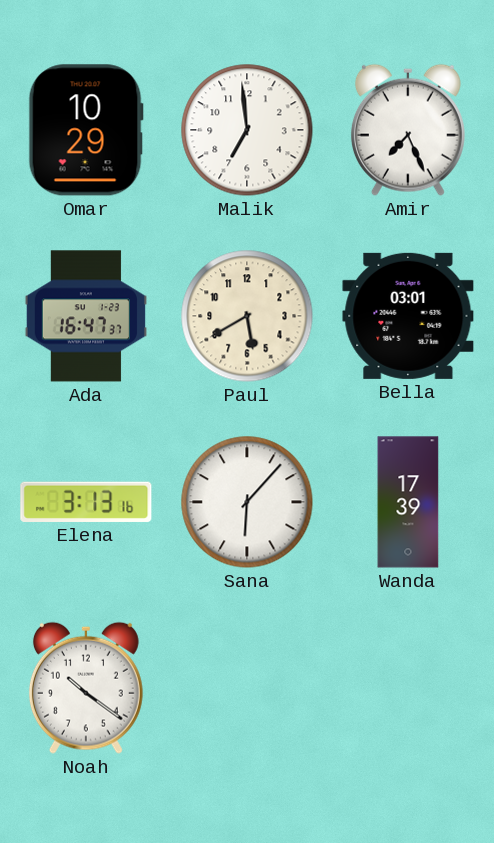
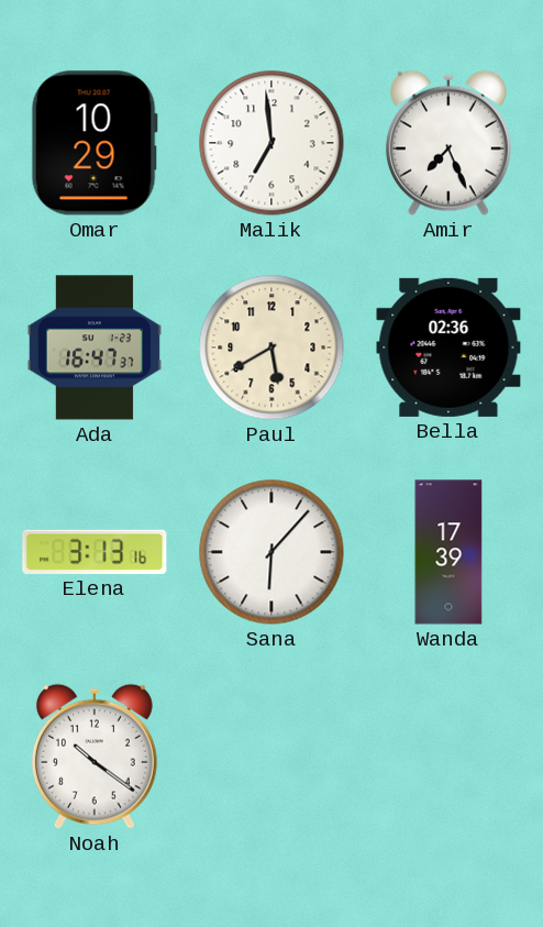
Bella: 03:01 -> 02:36 (448, 347)
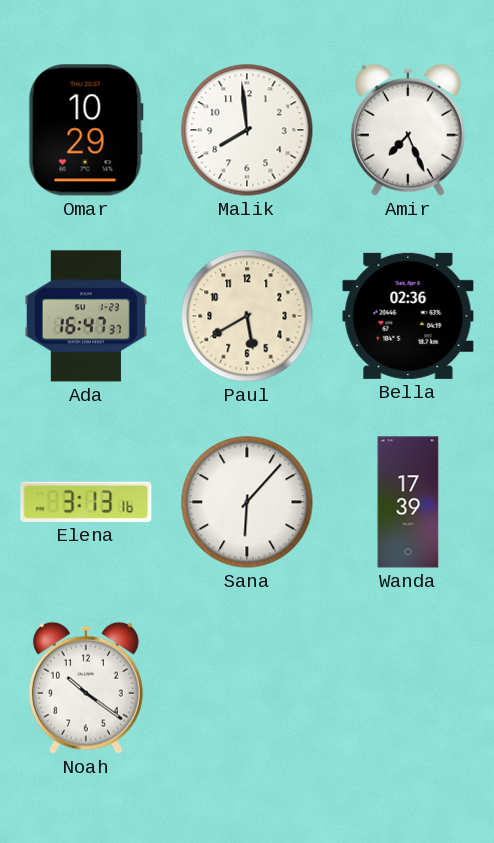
Malik: 6:59 -> 7:59 (247, 130)
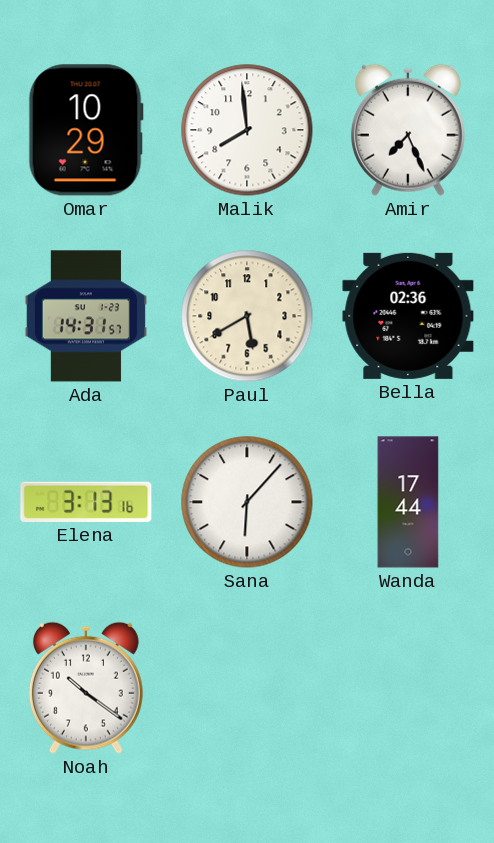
Ada: 16:47 -> 14:31 (85, 316)
Wanda: 17:39 -> 17:44 (408, 502)
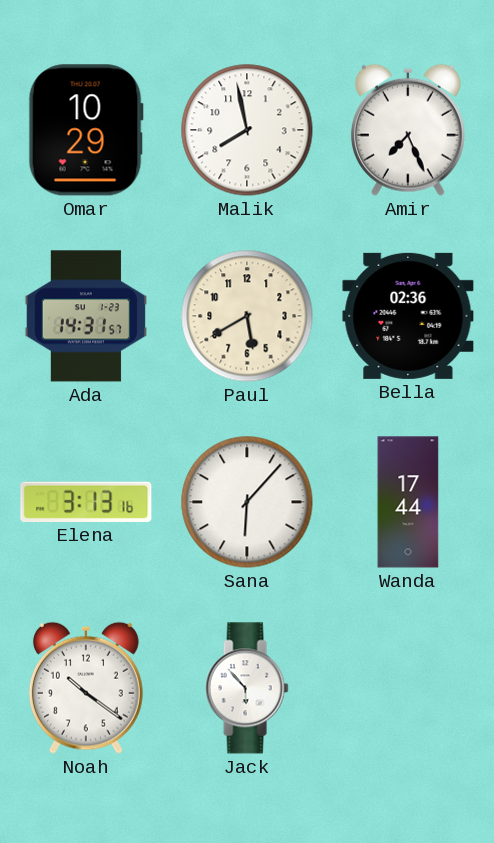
Malik: 7:59 -> 7:58 (247, 130)
Jack: none -> 5:53 (247, 688)
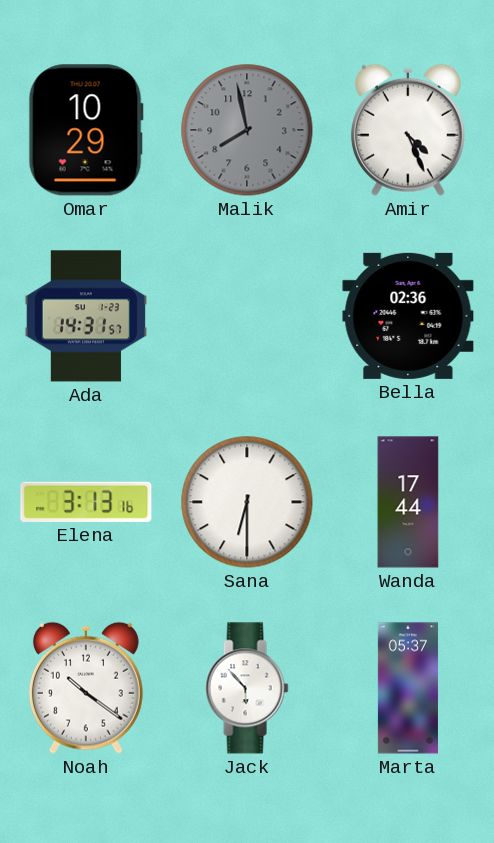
Malik dial: white -> grey (247, 130)
Amir: 7:26 -> 4:26 (408, 130)
Paul: 5:40 -> none (247, 316)
Sana: 6:07 -> 6:30 (247, 502)
Marta: none -> 05:37 (408, 688)
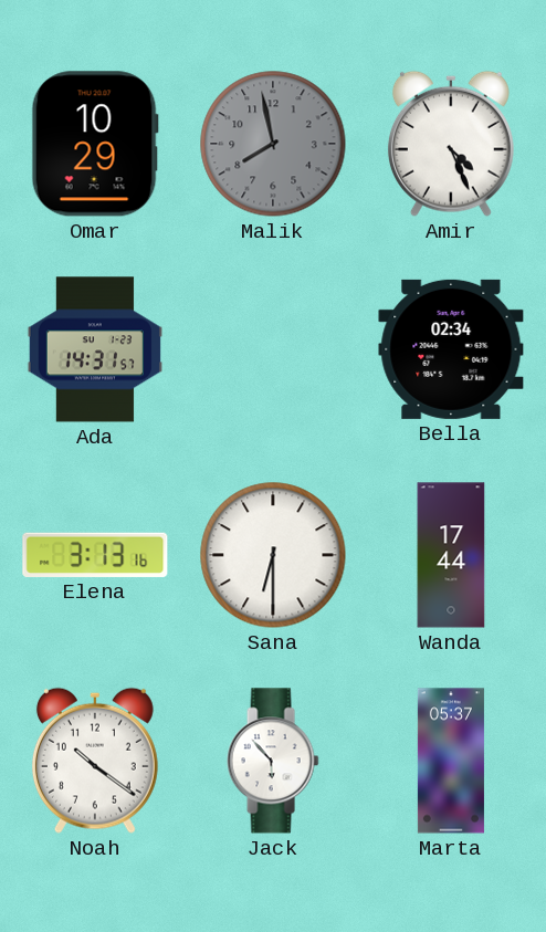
Bella: 02:36 -> 02:34 (451, 349)
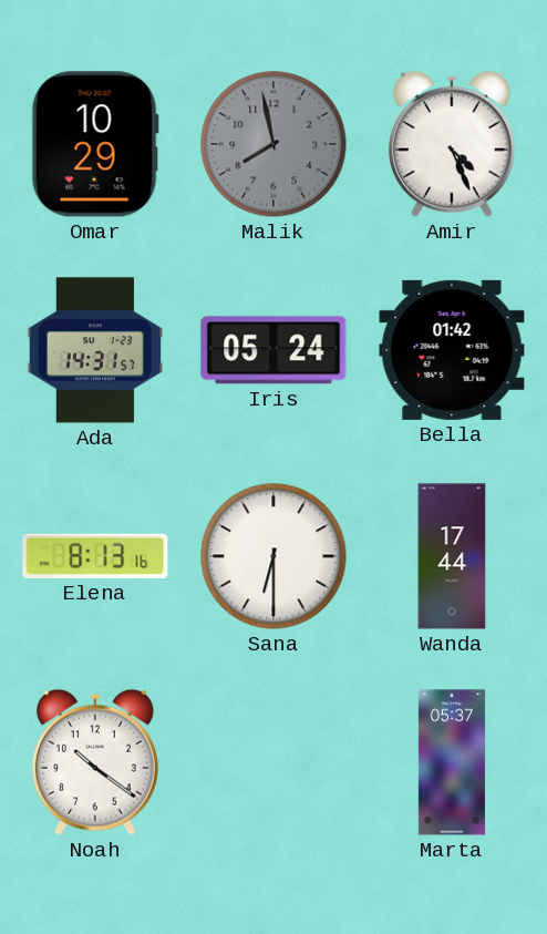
Iris: none -> 05:24 (273, 350)
Bella: 02:34 -> 01:42 (452, 350)
Elena: 3:13 -> 8:13 (95, 556)
Jack: 5:53 -> none (273, 761)
